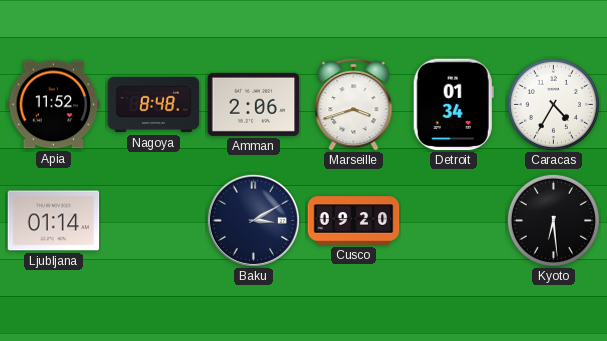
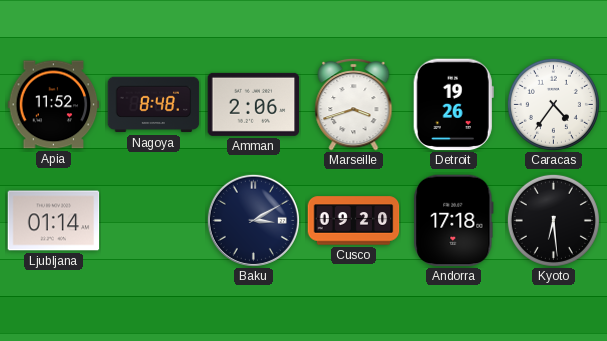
Detroit: 01:34 -> 19:26 (453, 105)
Caracas: 4:35 -> 4:36 (553, 104)
Andorra: none -> 17:18 (454, 221)
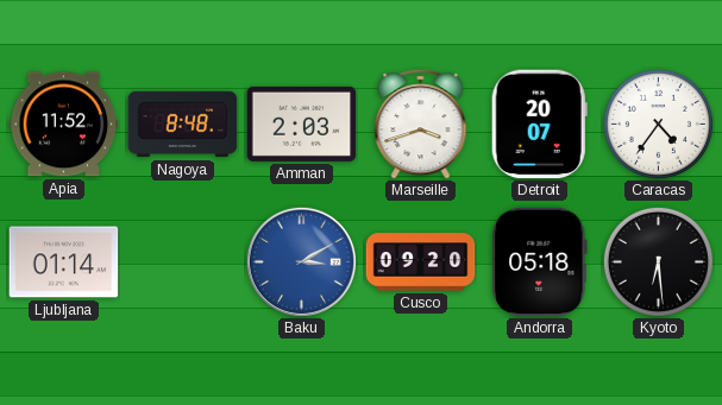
Amman: 2:06 -> 2:03 (302, 124)
Detroit: 19:26 -> 20:07 (539, 125)
Baku dial: navy -> blue (301, 261)
Andorra: 17:18 -> 05:18 (540, 262)
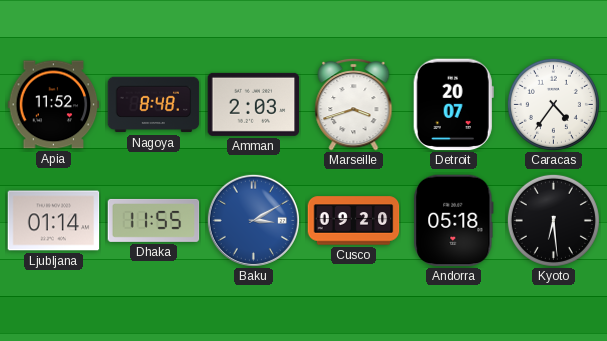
Dhaka: none -> 11:55 (154, 220)
